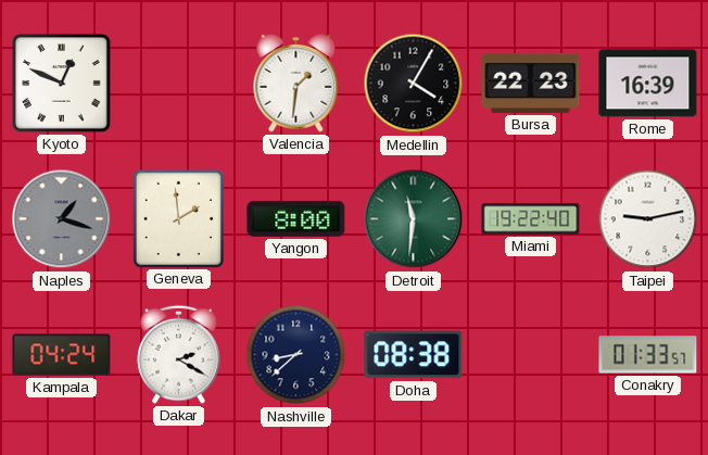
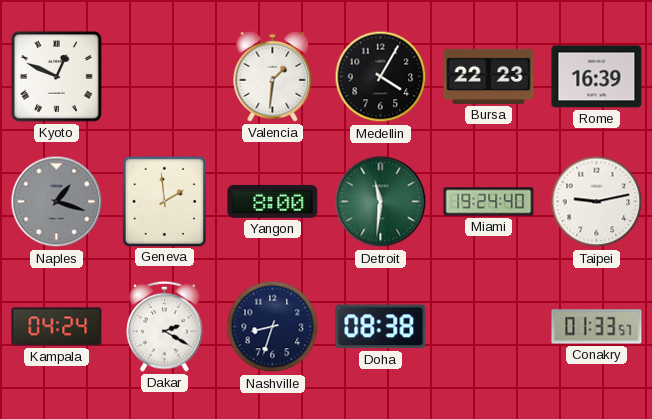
Miami: 19:22 -> 19:24 (489, 202)
Nashville: 8:38 -> 8:33 (273, 327)
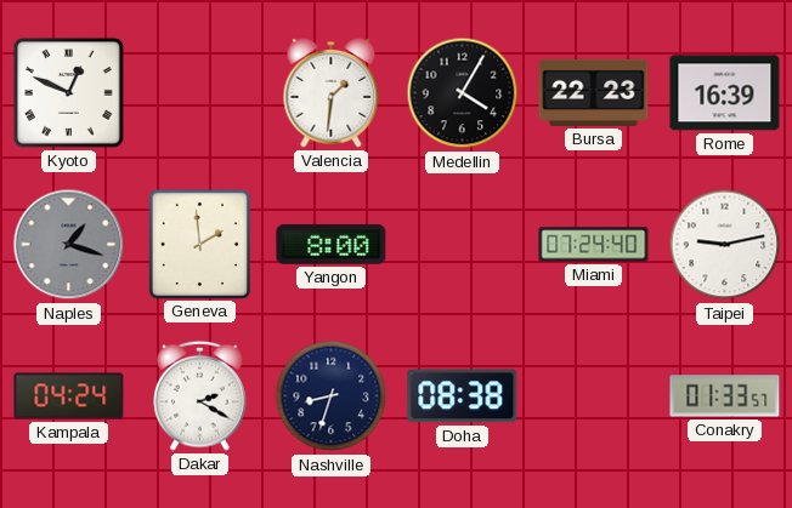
Detroit: 11:31 -> none (381, 202)
Miami: 19:24 -> 07:24 (594, 245)
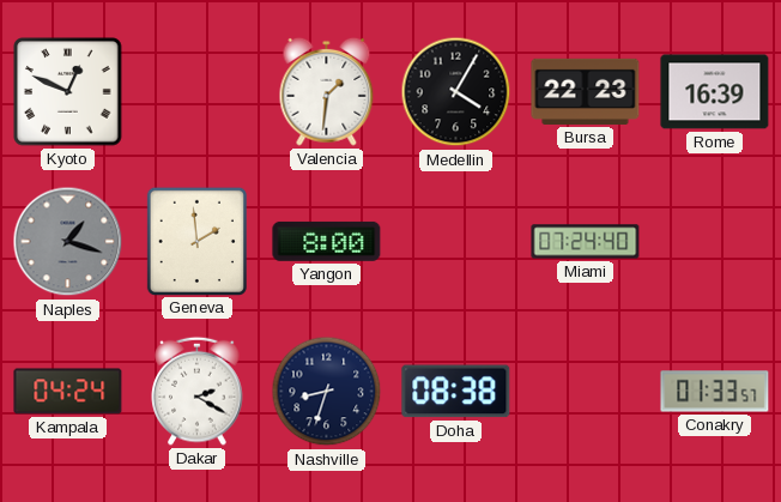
Taipei: 9:13 -> none (725, 245)
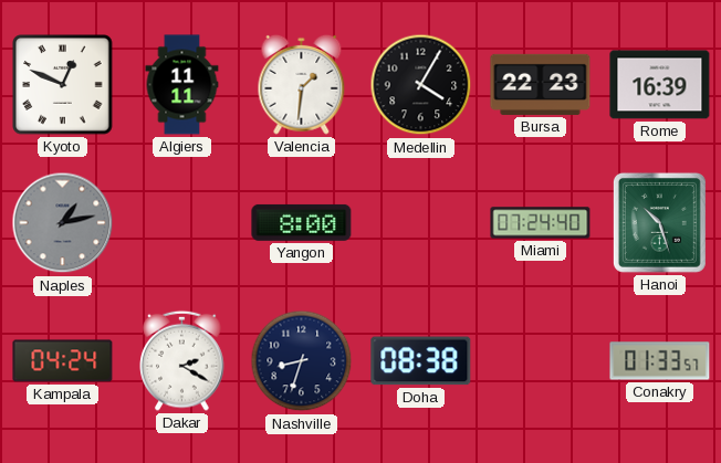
Algiers: none -> 11:11 (182, 85)
Naples: 1:18 -> 1:13 (63, 223)
Geneva: 1:59 -> none (196, 241)
Hanoi: none -> 10:27 (659, 222)
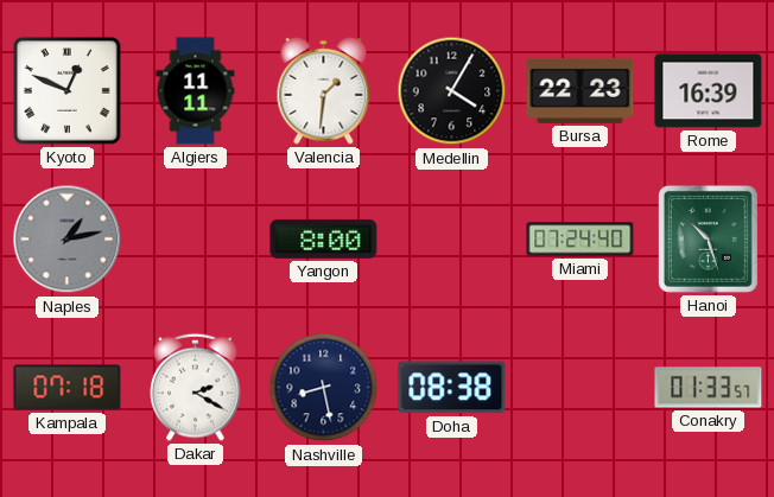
Kampala: 04:24 -> 07:18 (68, 388)
Nashville: 8:33 -> 8:28 (324, 388)
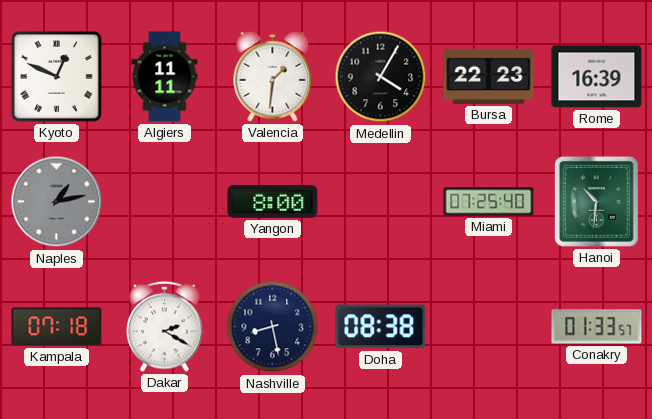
Miami: 07:24 -> 07:25 (489, 202)
Hanoi: 10:27 -> 10:31 (596, 201)
